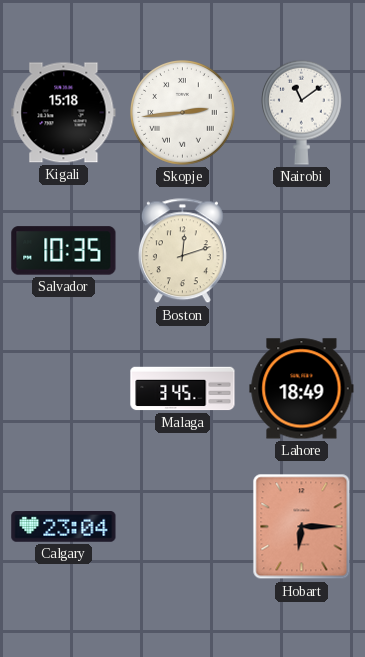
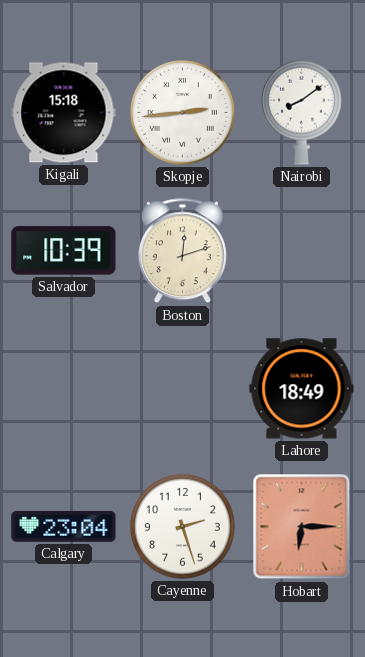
Nairobi: 11:09 -> 8:09 (302, 112)
Salvador: 10:35 -> 10:39 (64, 251)
Malaga: 3:45 -> none (183, 389)
Cayenne: none -> 2:27 (183, 527)
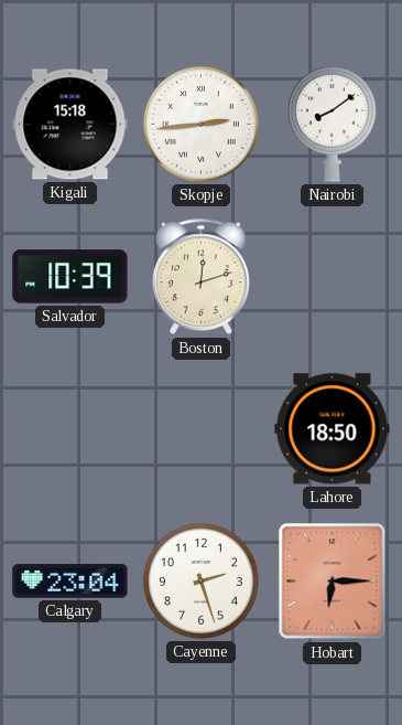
Lahore: 18:49 -> 18:50 (333, 429)
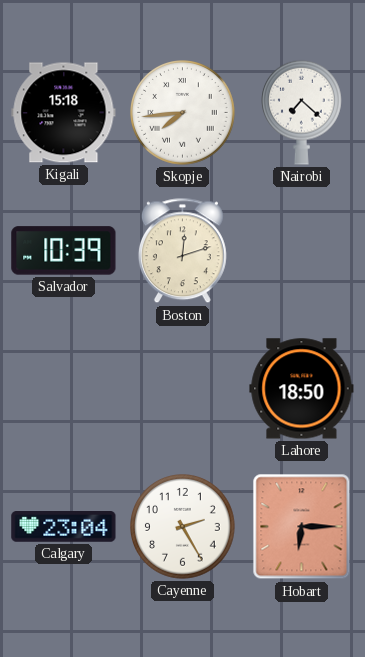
Skopje: 2:44 -> 7:44 (183, 113)
Nairobi: 8:09 -> 7:22 (302, 112)
Cayenne: 2:27 -> 2:25 (183, 527)
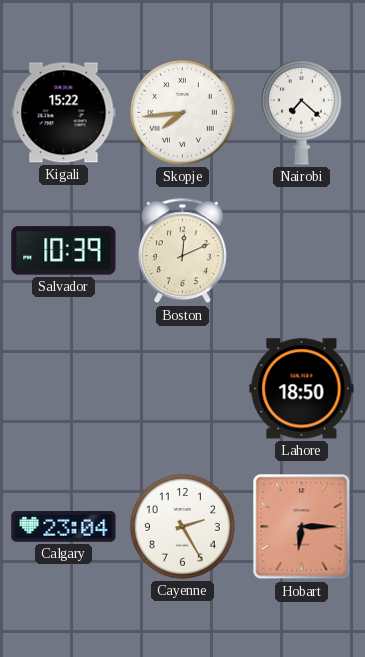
Kigali: 15:18 -> 15:22 (64, 113)
Boston: 12:12 -> 12:11 (182, 251)
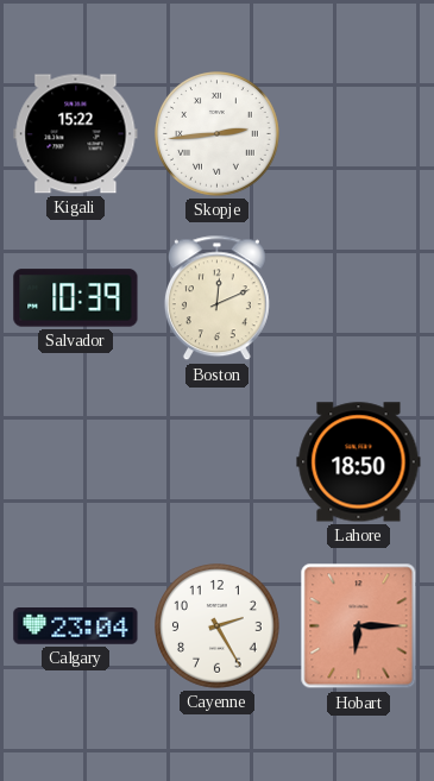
Skopje: 7:44 -> 2:44 (218, 134)
Nairobi: 7:22 -> none (302, 112)
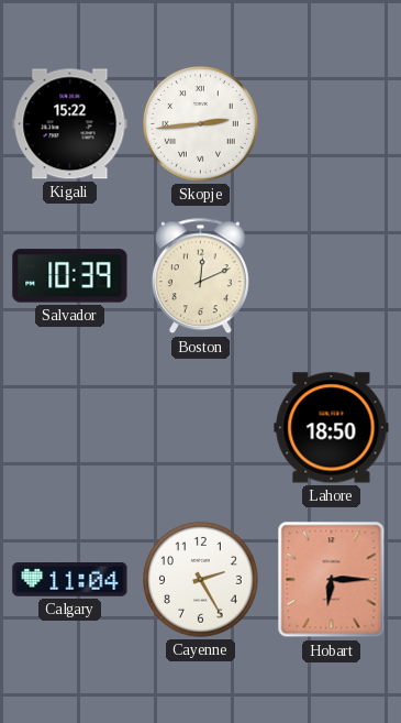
Calgary: 23:04 -> 11:04 (70, 580)
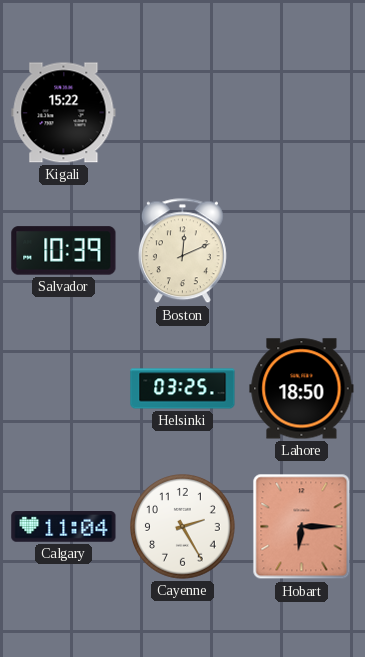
Skopje: 2:44 -> none (201, 124)
Helsinki: none -> 03:25 (183, 389)
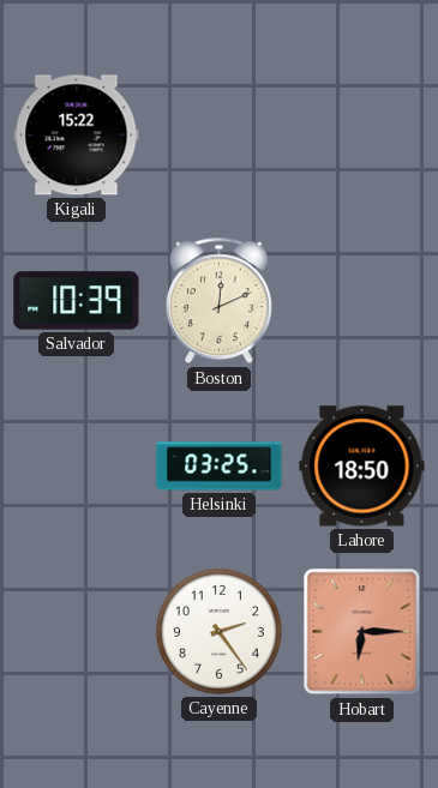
Calgary: 11:04 -> none (64, 527)
Cayenne: 2:25 -> 2:24 (220, 632)
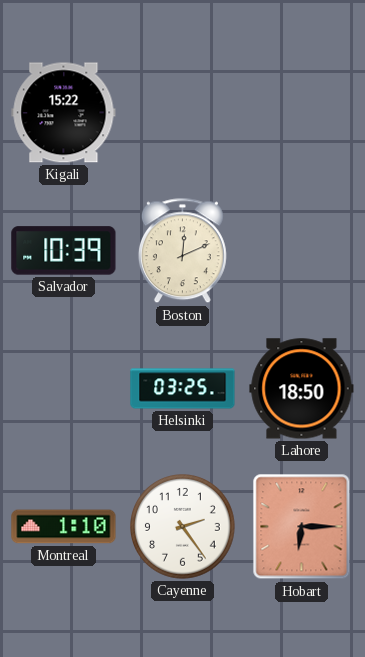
Montreal: none -> 1:10 (64, 527)
